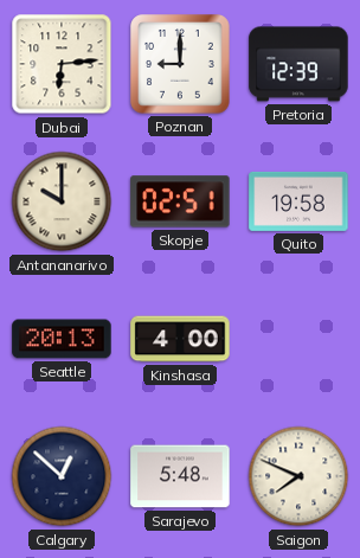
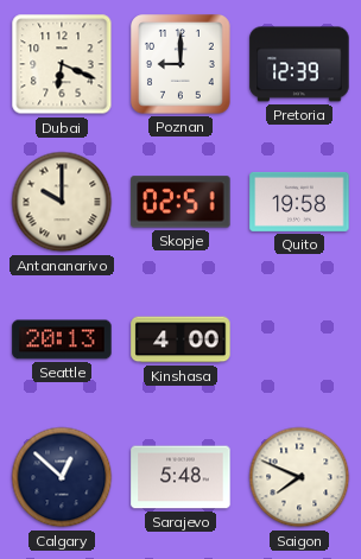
Dubai: 6:14 -> 6:19 (62, 64)
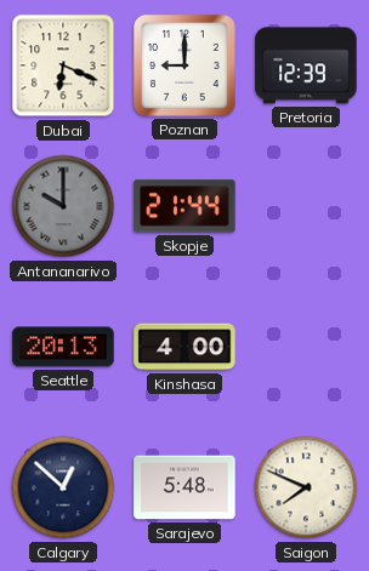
Antananarivo dial: cream -> grey (63, 206)
Skopje: 02:51 -> 21:44 (184, 206)
Quito: 19:58 -> none (299, 202)
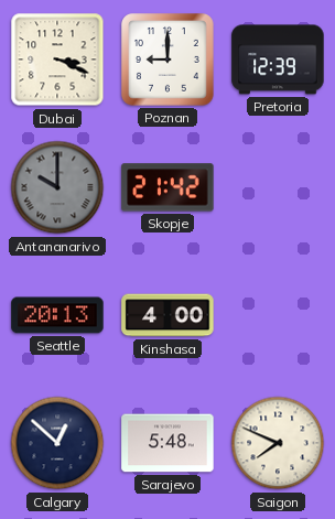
Dubai: 6:19 -> 3:19 (57, 60)
Skopje: 21:44 -> 21:42 (167, 187)
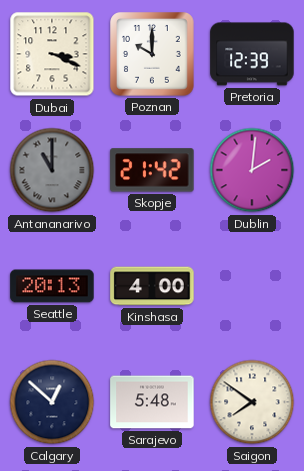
Poznan: 9:00 -> 10:00 (152, 54)
Antananarivo: 10:00 -> 11:00 (52, 170)
Dublin: none -> 2:01 (252, 170)
Saigon: 7:49 -> 7:51 (252, 402)
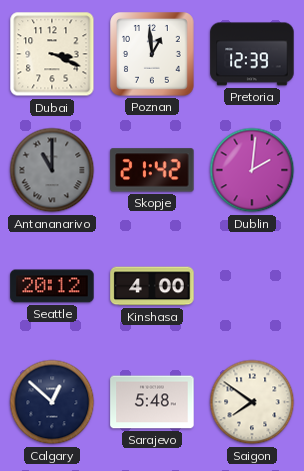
Poznan: 10:00 -> 12:59 (152, 54)
Seattle: 20:13 -> 20:12 (52, 286)
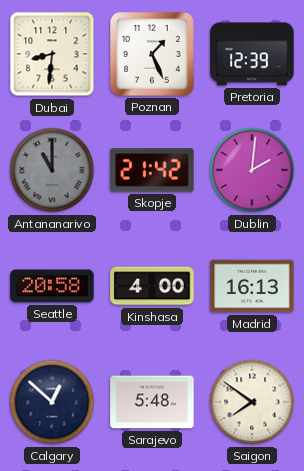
Dubai: 3:19 -> 8:31 (52, 54)
Poznan: 12:59 -> 1:26 (152, 54)
Seattle: 20:12 -> 20:58 (52, 286)
Madrid: none -> 16:13 (252, 286)
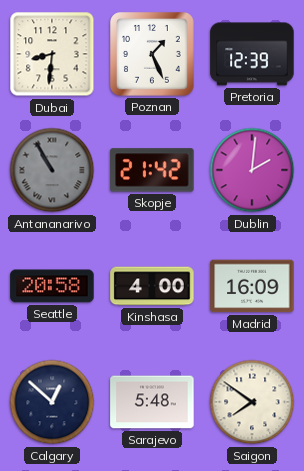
Antananarivo: 11:00 -> 10:55 (52, 170)
Madrid: 16:13 -> 16:09 (252, 286)
